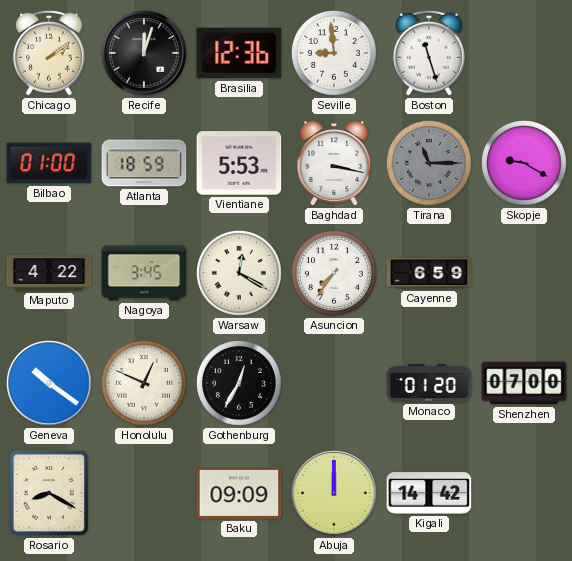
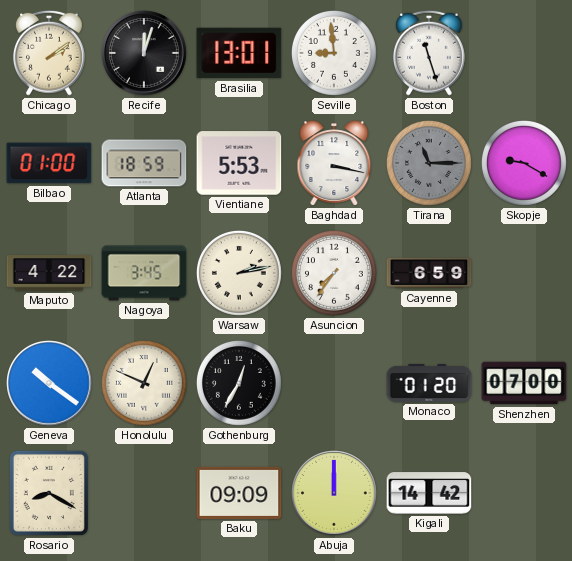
Brasilia: 12:36 -> 13:01 (239, 53)
Warsaw: 12:20 -> 2:13 (239, 273)
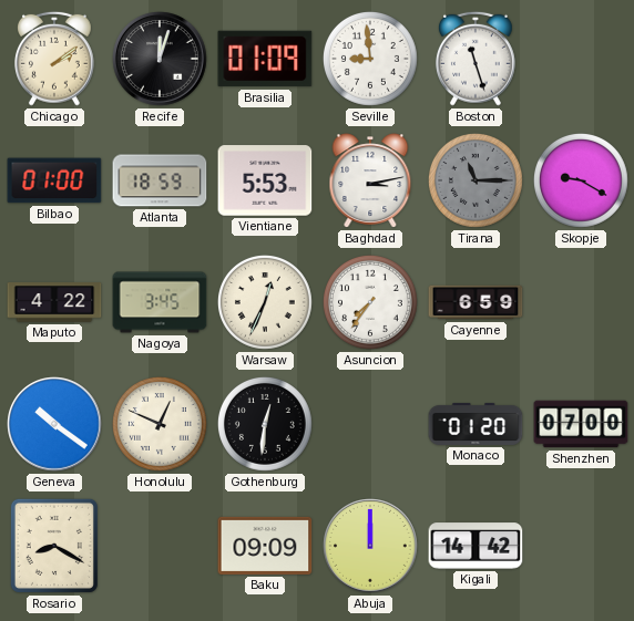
Brasilia: 13:01 -> 01:09 (265, 59)
Baghdad: 3:17 -> 3:13 (370, 180)
Warsaw: 2:13 -> 12:34 (265, 302)
Gothenburg: 12:35 -> 12:31 (265, 424)
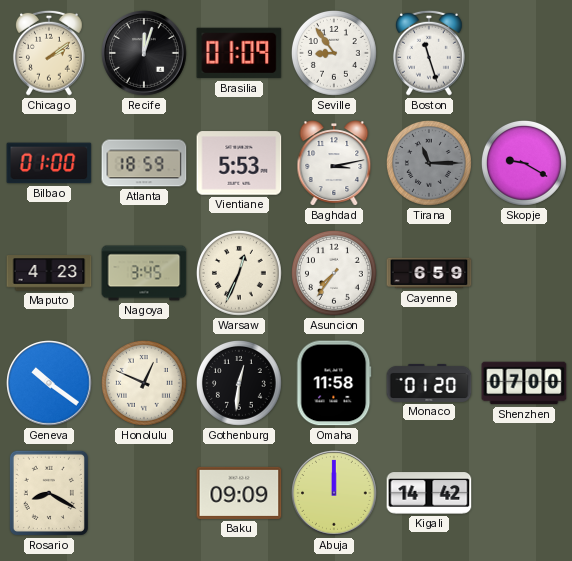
Seville: 8:59 -> 8:54 (334, 53)
Maputo: 4:22 -> 4:23 (49, 273)
Omaha: none -> 11:58 (334, 383)
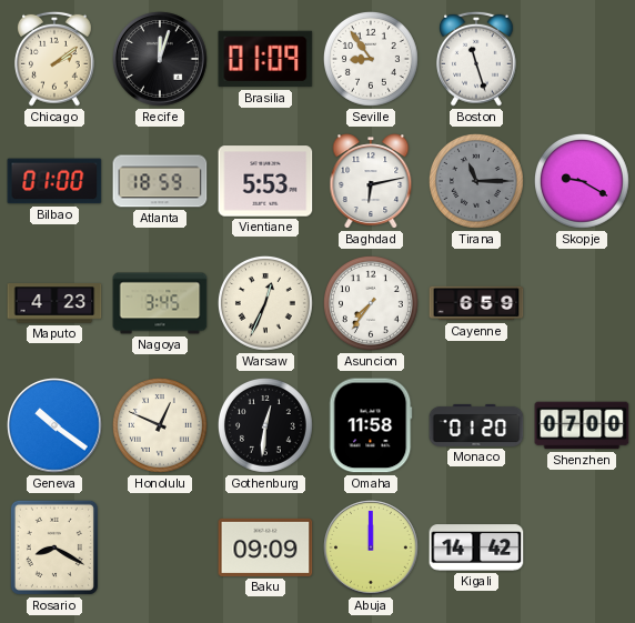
Baghdad: 3:13 -> 6:13 (371, 181)
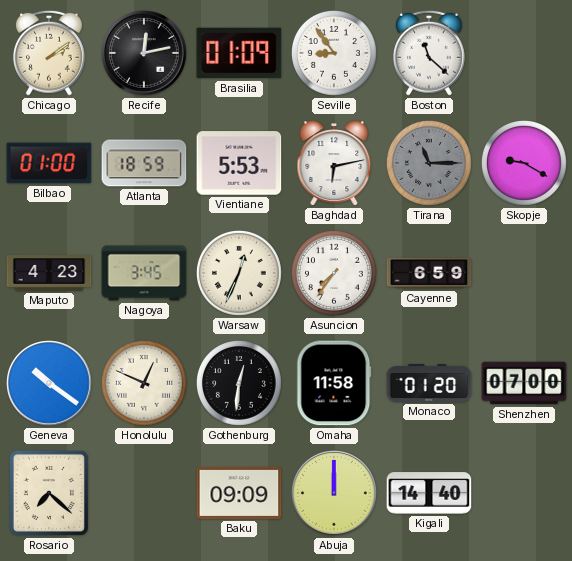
Recife: 12:03 -> 12:13 (144, 53)
Boston: 11:27 -> 11:22 (429, 53)
Rosario: 8:20 -> 7:22 (49, 493)
Kigali: 14:42 -> 14:40 (429, 493)
